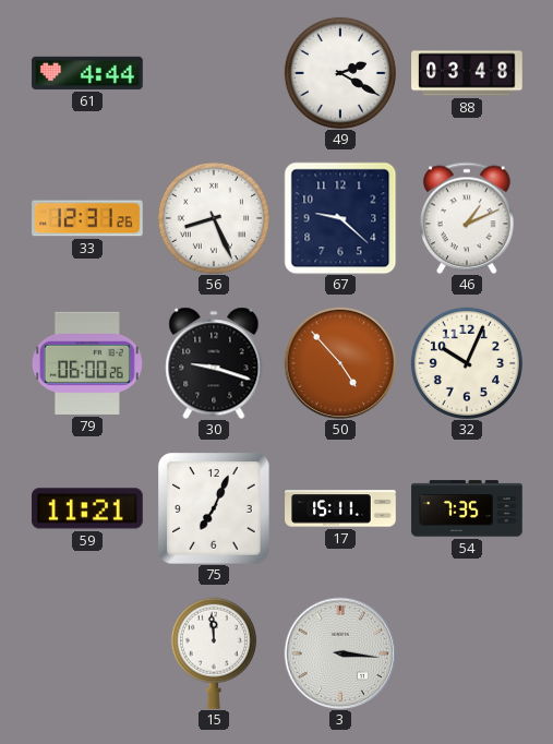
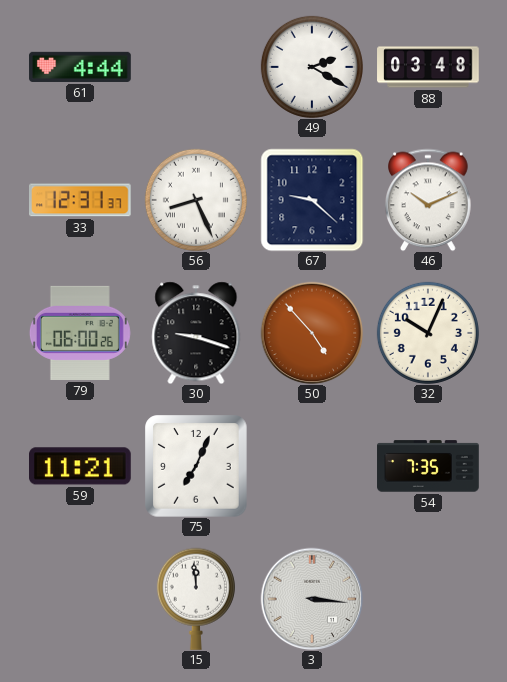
33: 12:31:26 -> 12:31:37 (81, 200)
46: 1:11 -> 10:11 (429, 200)
17: 15:11 -> none (340, 508)
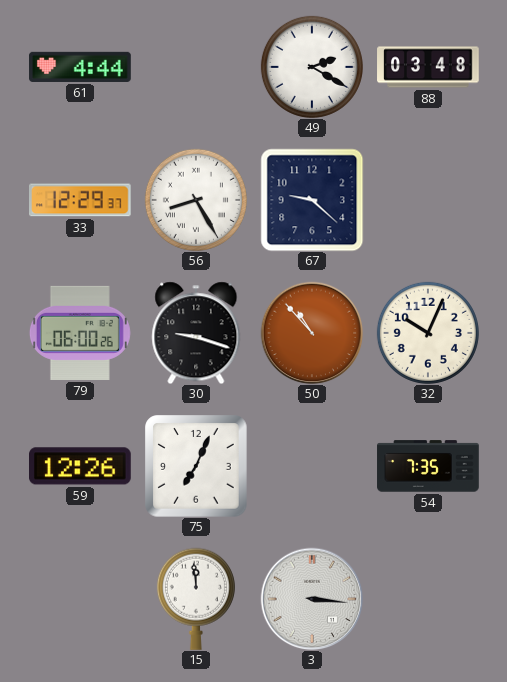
33: 12:31 -> 12:29 (81, 200)
56: 8:26 -> 8:25 (196, 200)
46: 10:11 -> none (429, 200)
50: 4:53 -> 10:53 (312, 333)
59: 11:21 -> 12:26 (81, 466)
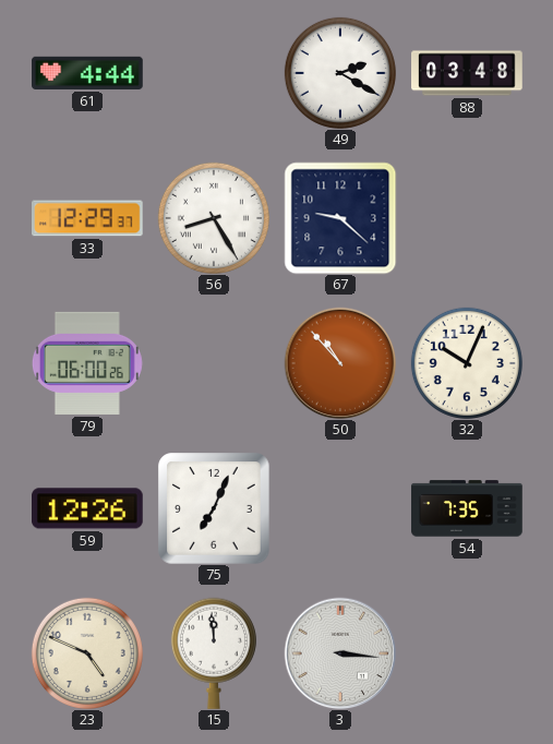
30: 9:18 -> none (196, 333)
23: none -> 4:49 (87, 653)
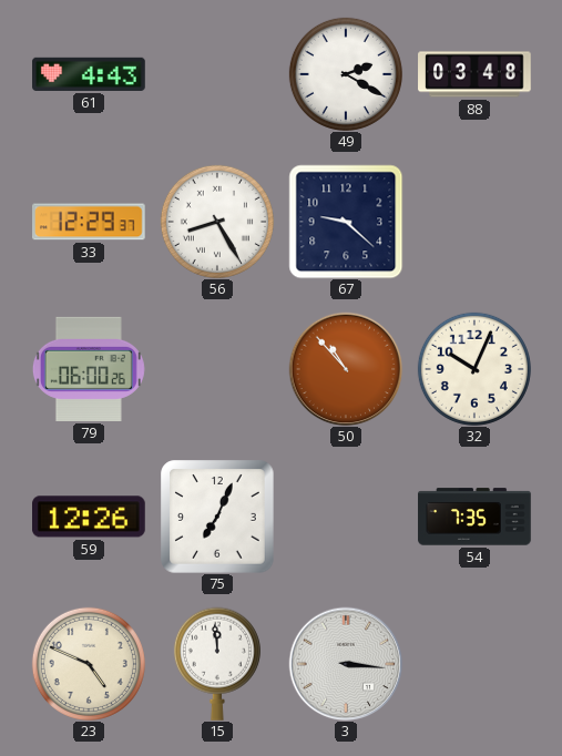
61: 4:44 -> 4:43 (89, 74)
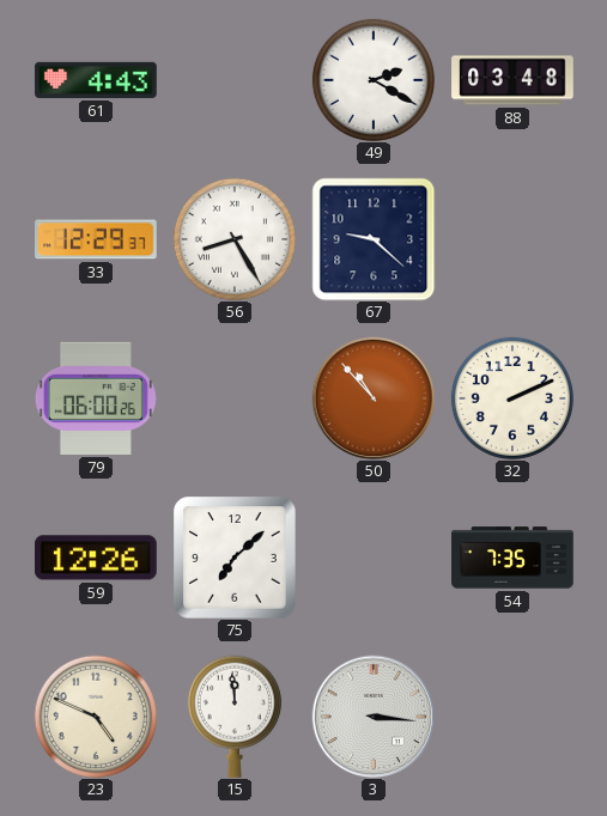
32: 10:04 -> 2:11 (512, 398)
75: 7:04 -> 7:08 (235, 558)
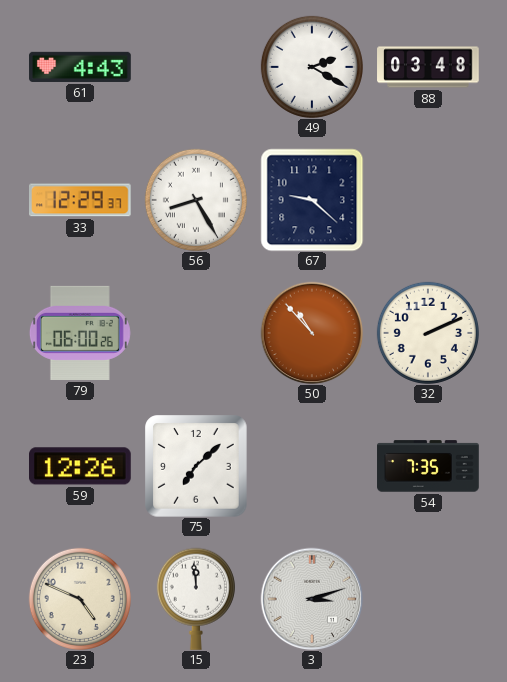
3: 3:16 -> 3:12 (312, 599)
